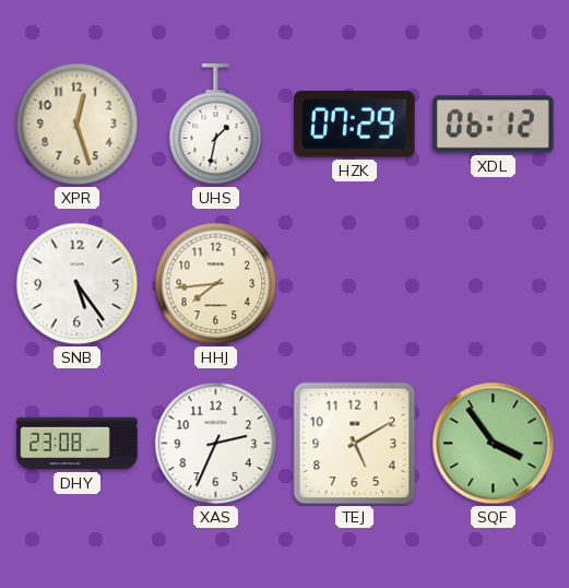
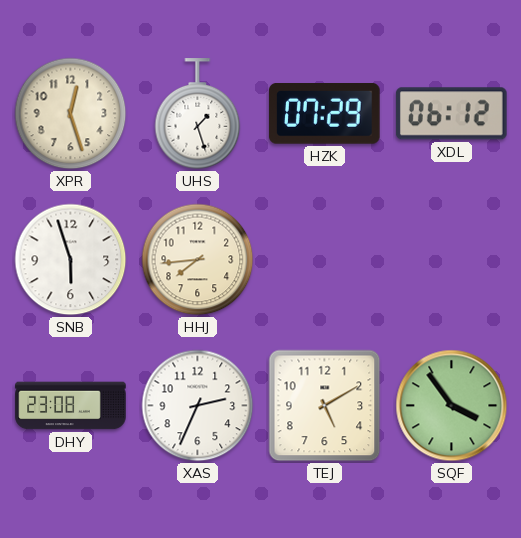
UHS: 1:32 -> 1:27 (198, 114)
SNB: 5:24 -> 5:57 (71, 260)
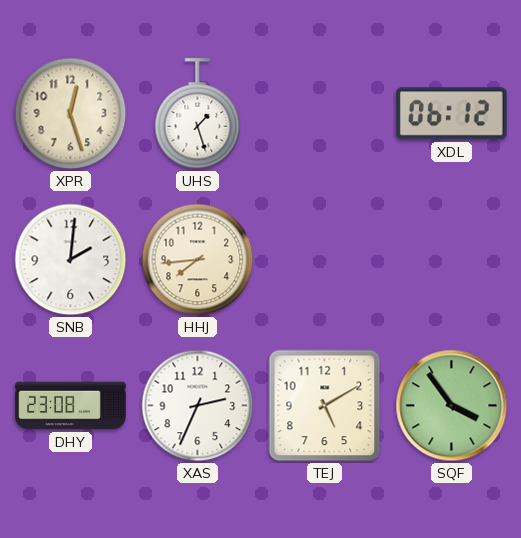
HZK: 07:29 -> none (325, 114)
SNB: 5:57 -> 2:01 (71, 260)
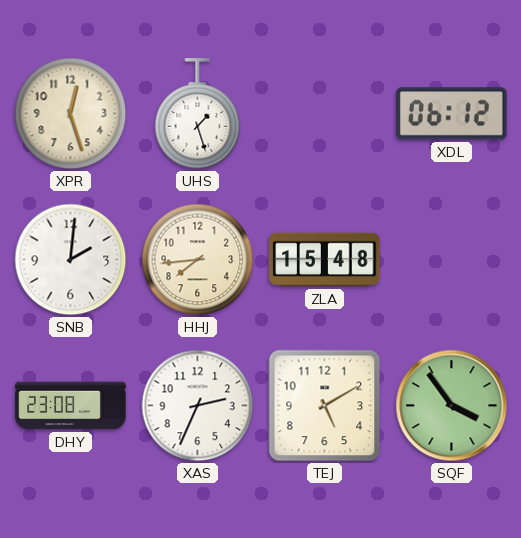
ZLA: none -> 15:48 (325, 260)
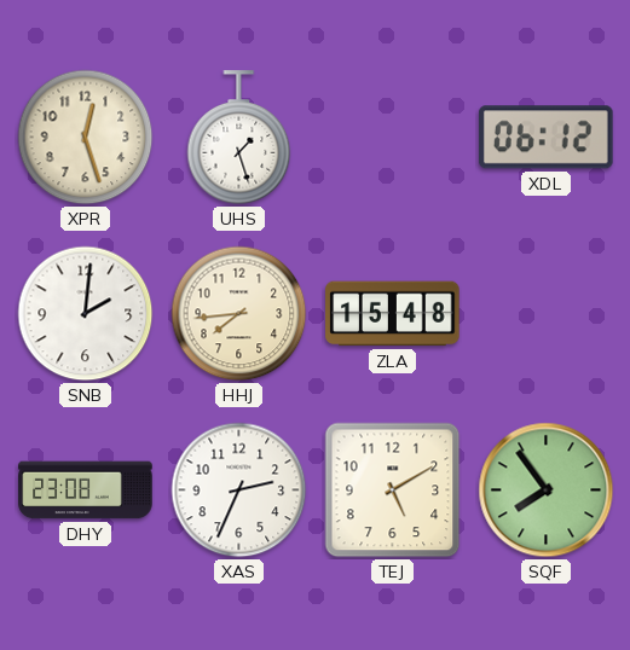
SQF: 3:54 -> 7:54 (547, 491)
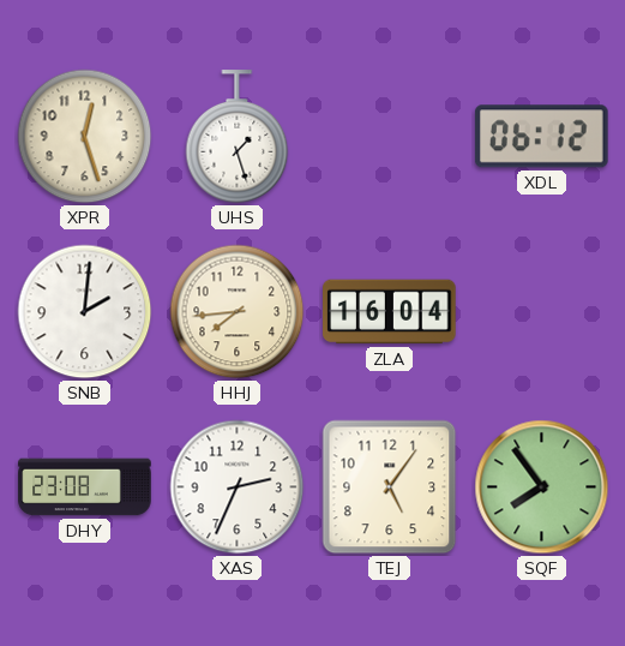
ZLA: 15:48 -> 16:04 (390, 312)
TEJ: 5:10 -> 5:06 (390, 488)
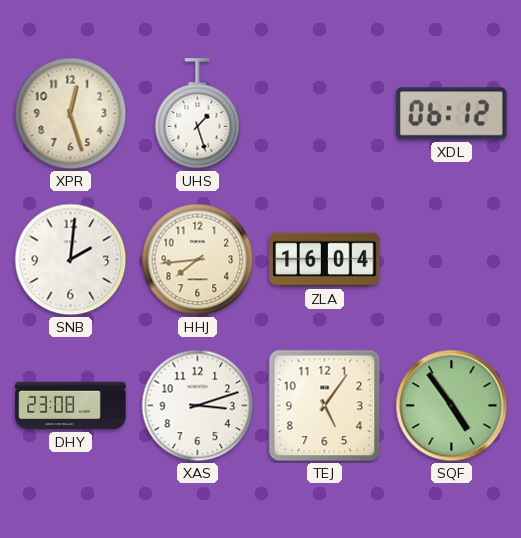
XAS: 2:34 -> 3:12 (198, 406)
SQF: 7:54 -> 4:54 (452, 406)
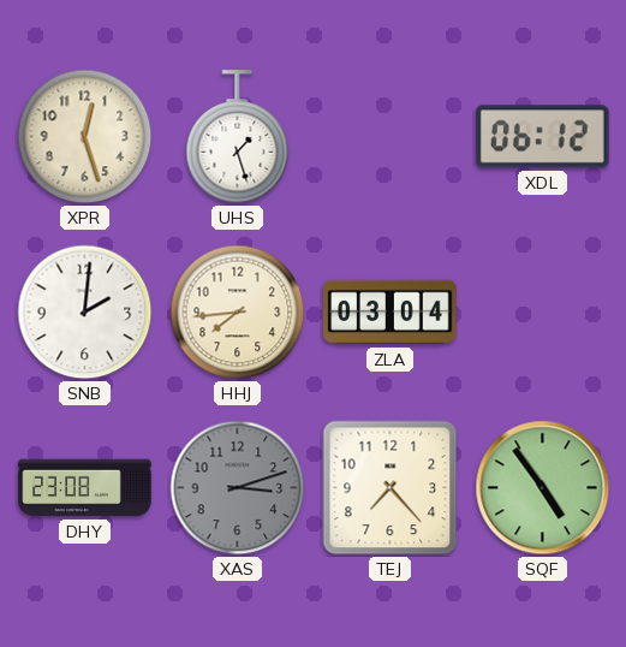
ZLA: 16:04 -> 03:04 (390, 313)
XAS dial: white -> grey (238, 488)
TEJ: 5:06 -> 7:23 (390, 488)
